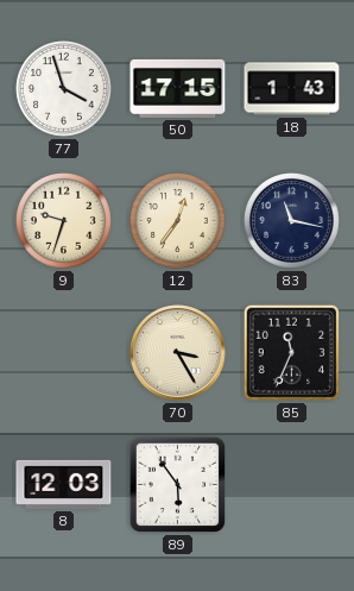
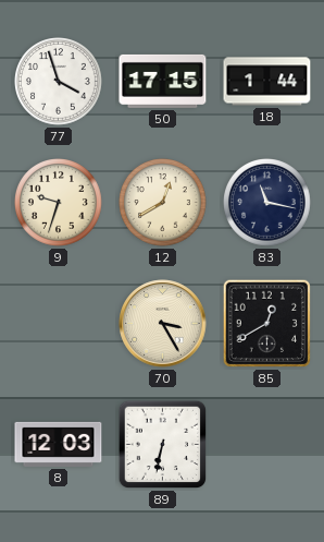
18: 1:43 -> 1:44 (267, 82)
12: 12:36 -> 12:40 (163, 203)
85: 11:34 -> 12:40 (267, 324)
89: 5:54 -> 6:32 (163, 445)
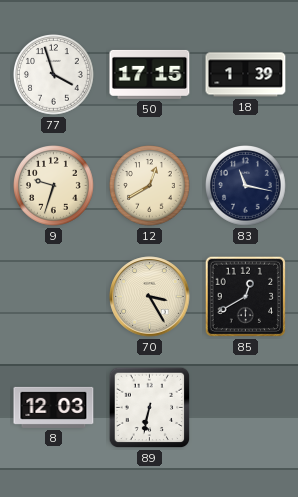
18: 1:44 -> 1:39 (246, 75)
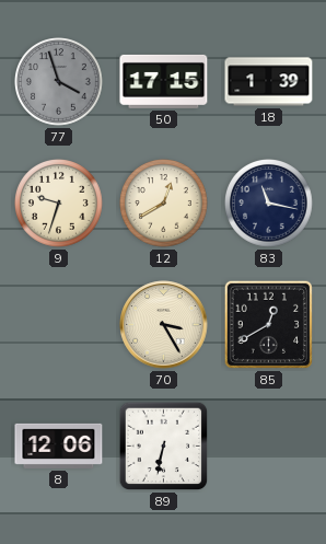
77 dial: white -> grey (59, 82)
8: 12:03 -> 12:06 (59, 445)
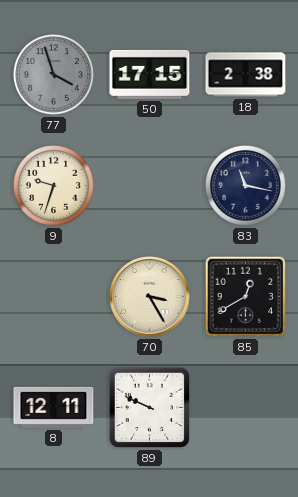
18: 1:39 -> 2:38 (246, 75)
12: 12:40 -> none (164, 204)
8: 12:06 -> 12:11 (54, 407)
89: 6:32 -> 9:49 (150, 408)
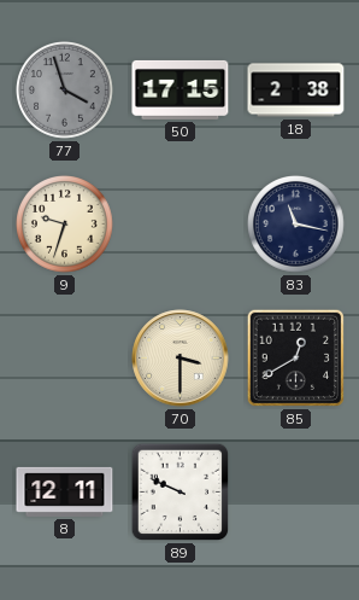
70: 3:25 -> 3:30 (181, 359)
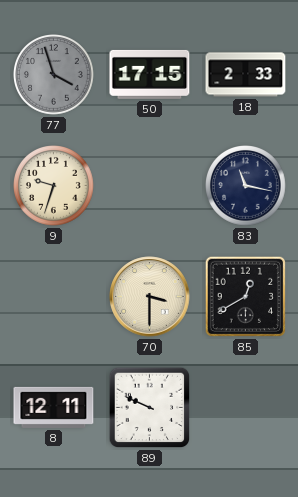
18: 2:38 -> 2:33 (246, 75)
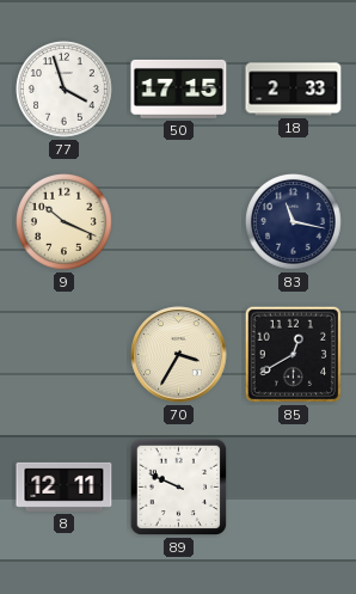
77 dial: grey -> white (65, 90)
9: 9:33 -> 10:19 (65, 222)
70: 3:30 -> 3:35 (179, 355)
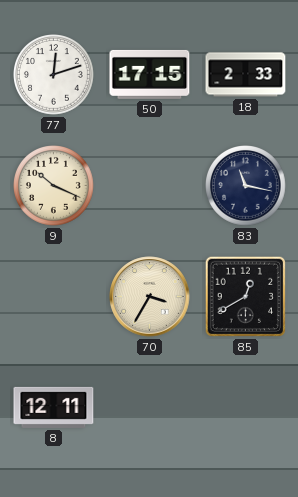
77: 3:57 -> 12:12 (54, 75)
89: 9:49 -> none (179, 488)
